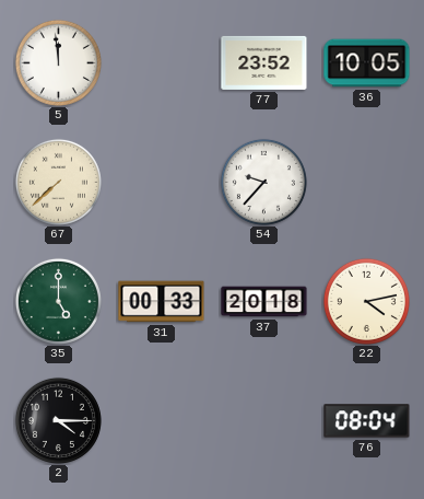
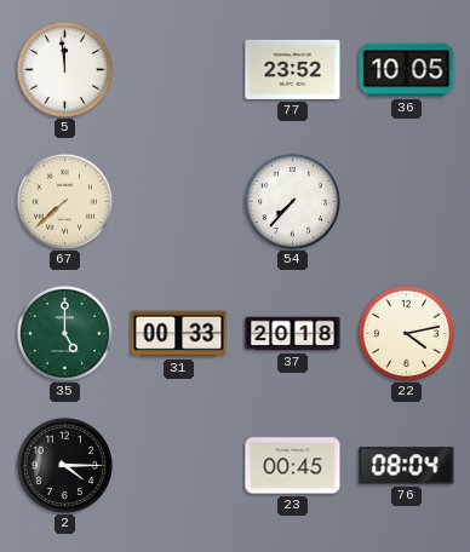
54: 9:37 -> 7:37 (292, 201)
23: none -> 00:45 (293, 466)
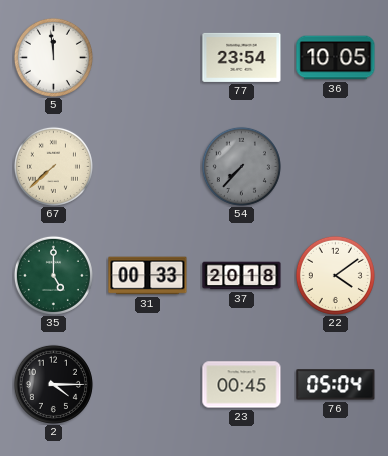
77: 23:52 -> 23:54 (242, 57)
54 dial: white -> grey (241, 166)
22: 4:13 -> 4:09 (335, 275)
76: 08:04 -> 05:04 (336, 385)
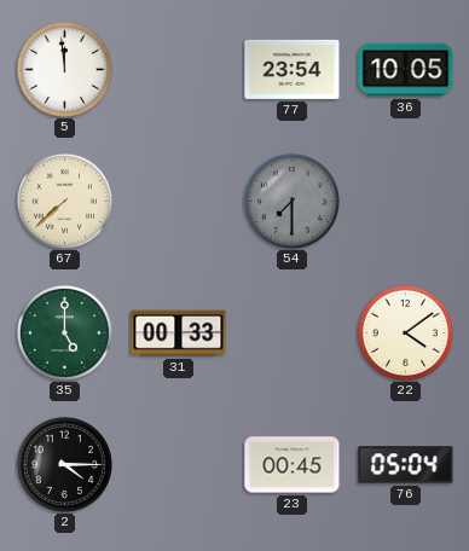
54: 7:37 -> 7:30 (291, 201)
37: 20:18 -> none (242, 276)
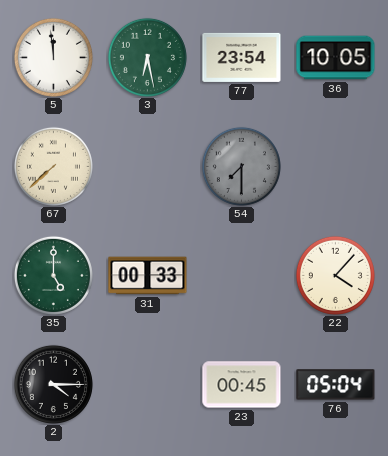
3: none -> 6:28 (147, 57)
22: 4:09 -> 4:07 (335, 275)
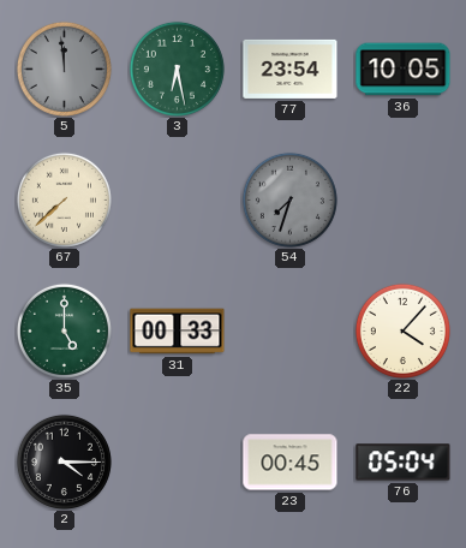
5 dial: white -> grey (64, 68)
54: 7:30 -> 7:33 (289, 199)
